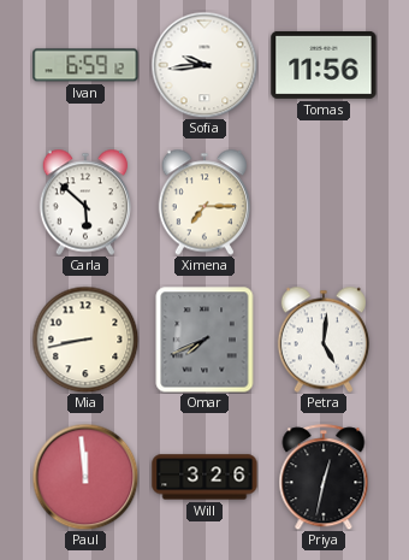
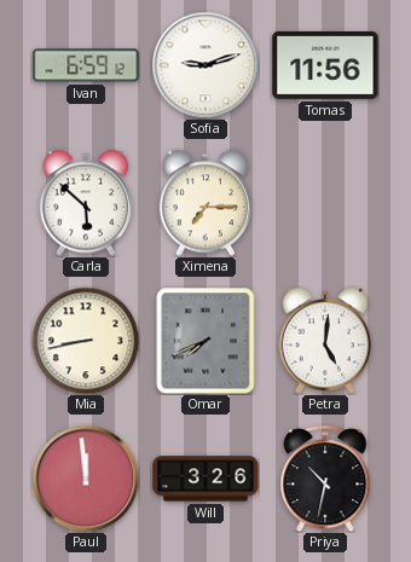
Sofia: 9:44 -> 9:12 (205, 65)
Priya: 12:32 -> 10:32 (325, 479)
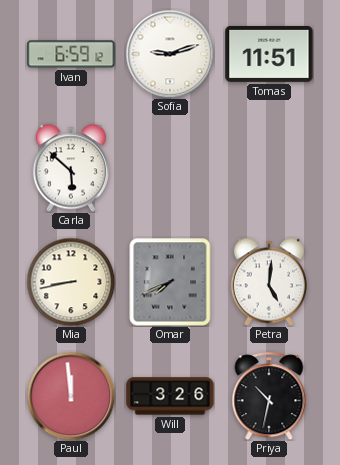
Tomas: 11:56 -> 11:51 (269, 54)
Ximena: 7:15 -> none (204, 203)
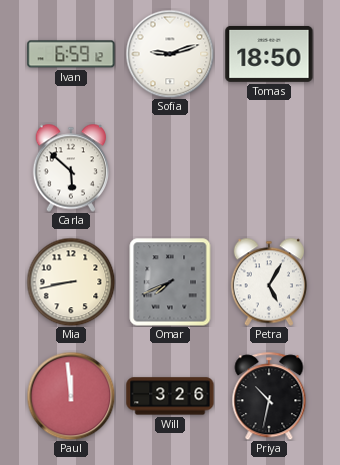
Tomas: 11:51 -> 18:50 (269, 54)
Petra: 5:01 -> 5:05 (268, 282)
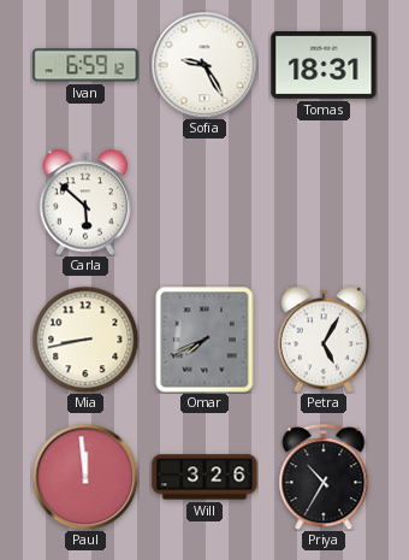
Sofia: 9:12 -> 9:25 (204, 65)
Tomas: 18:50 -> 18:31 (324, 65)
Priya: 10:32 -> 10:35 (324, 477)
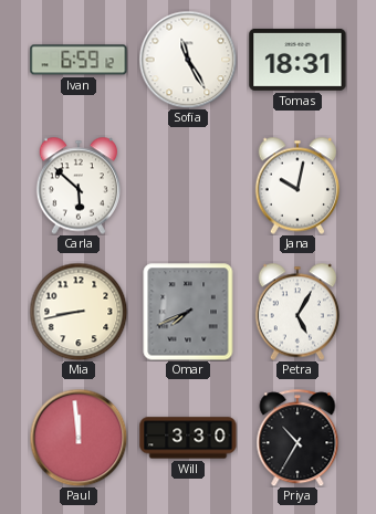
Sofia: 9:25 -> 11:25 (188, 60)
Jana: none -> 10:02 (296, 186)
Will: 3:26 -> 3:30 (188, 438)
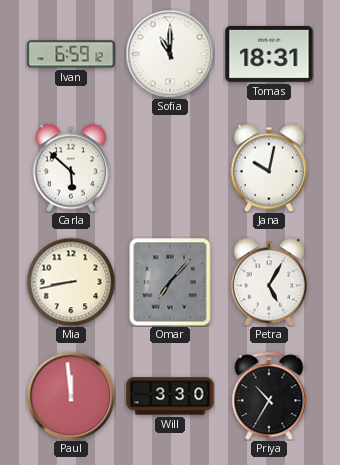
Sofia: 11:25 -> 11:00 (170, 54)
Omar: 7:41 -> 7:07 (170, 282)
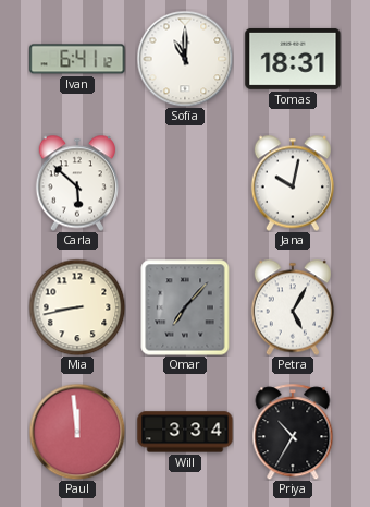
Ivan: 6:59 -> 6:41 (77, 59)
Will: 3:30 -> 3:34 (185, 432)
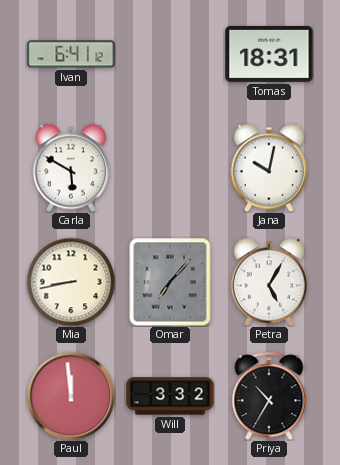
Sofia: 11:00 -> none (185, 59)
Carla: 5:52 -> 5:50 (70, 168)
Will: 3:34 -> 3:32 (170, 396)
